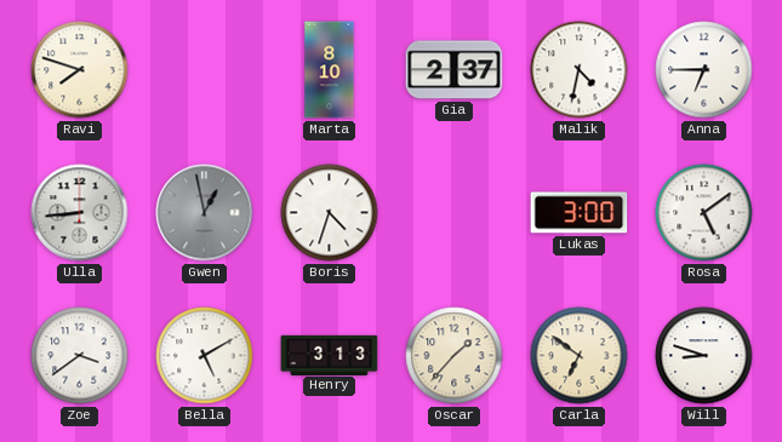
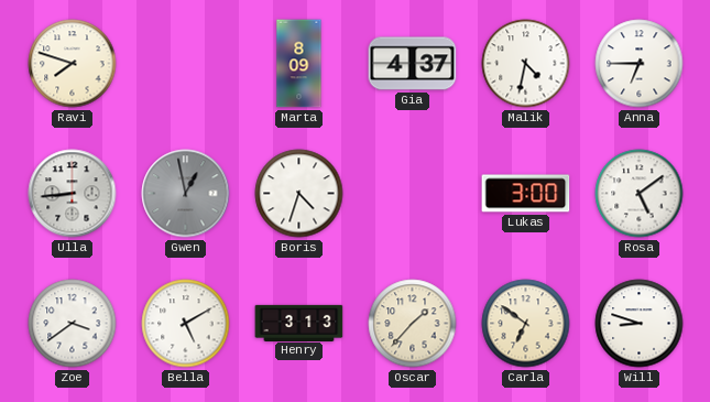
Marta: 8:10 -> 8:09 (299, 64)
Gia: 2:37 -> 4:37 (413, 64)
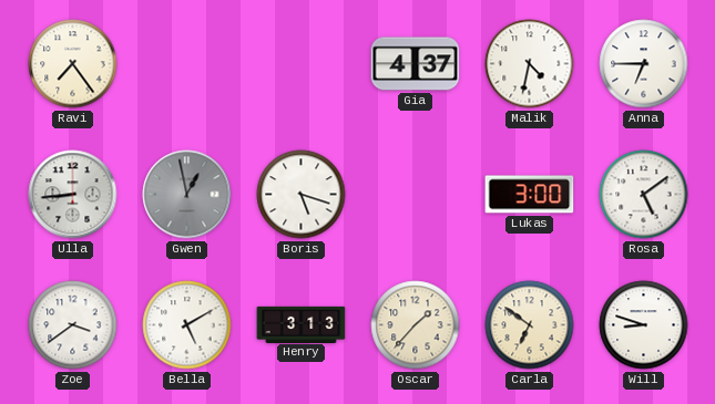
Ravi: 7:48 -> 7:24 (73, 64)
Marta: 8:09 -> none (299, 64)
Boris: 4:33 -> 5:18 (302, 195)
